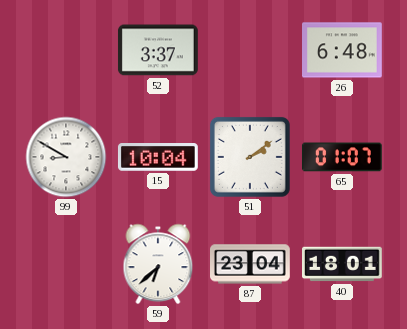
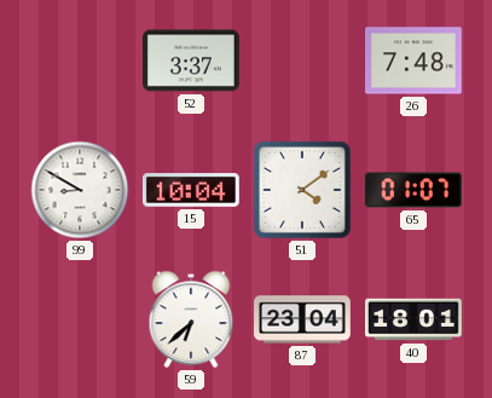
26: 6:48 -> 7:48 (415, 60)
51: 2:09 -> 4:09 (302, 190)
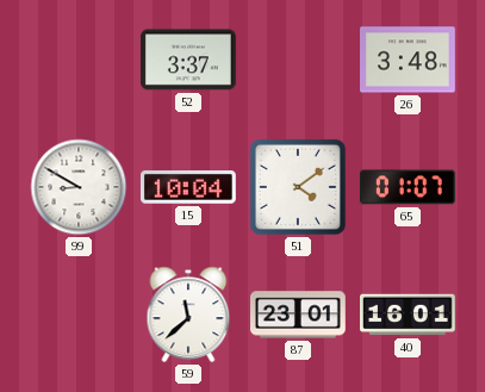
26: 7:48 -> 3:48 (409, 60)
59: 6:38 -> 11:38 (188, 315)
87: 23:04 -> 23:01 (299, 315)
40: 18:01 -> 16:01 (409, 315)
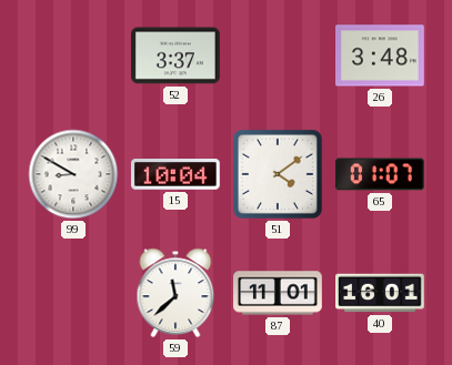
87: 23:01 -> 11:01 (279, 293)
